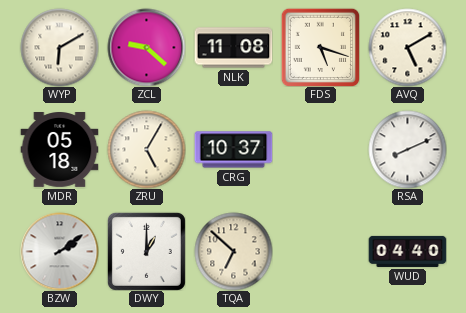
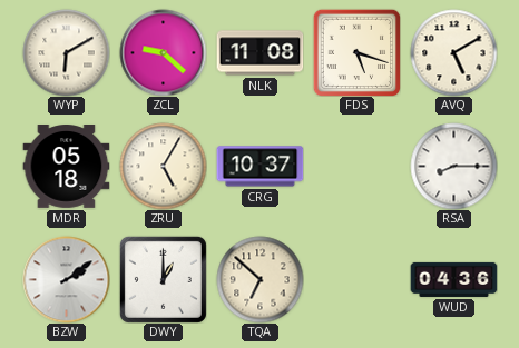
RSA: 8:11 -> 8:15 (453, 166)
WUD: 04:40 -> 04:36 (453, 279)
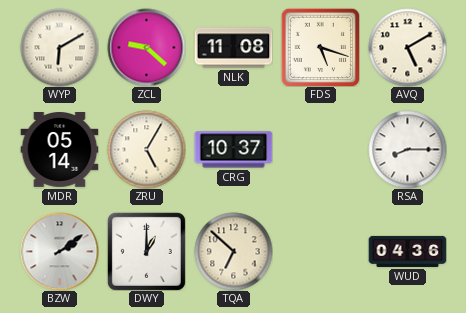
MDR: 05:18 -> 05:14 (59, 150)
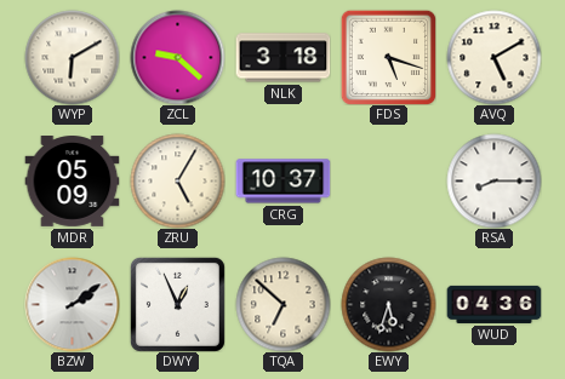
NLK: 11:08 -> 3:18 (282, 58)
MDR: 05:14 -> 05:09 (72, 182)
DWY: 1:00 -> 12:56 (177, 304)
EWY: none -> 5:33 (388, 304)
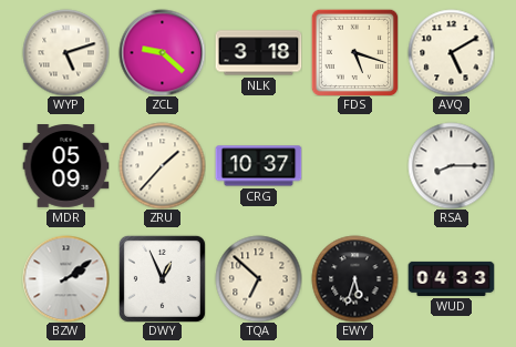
WYP: 6:10 -> 5:12 (65, 52)
ZRU: 5:05 -> 1:37 (162, 165)
WUD: 04:36 -> 04:33 (451, 278)
